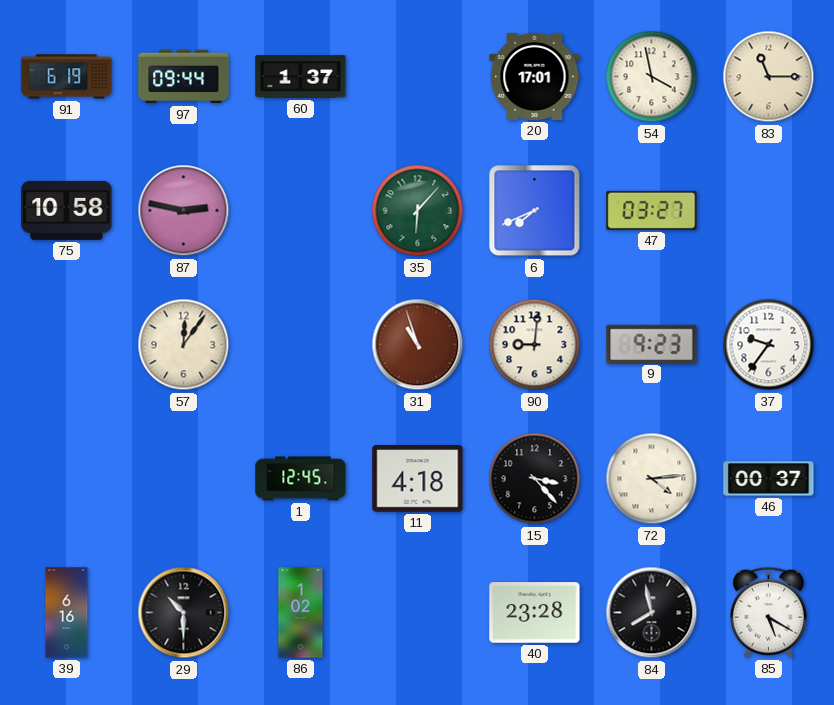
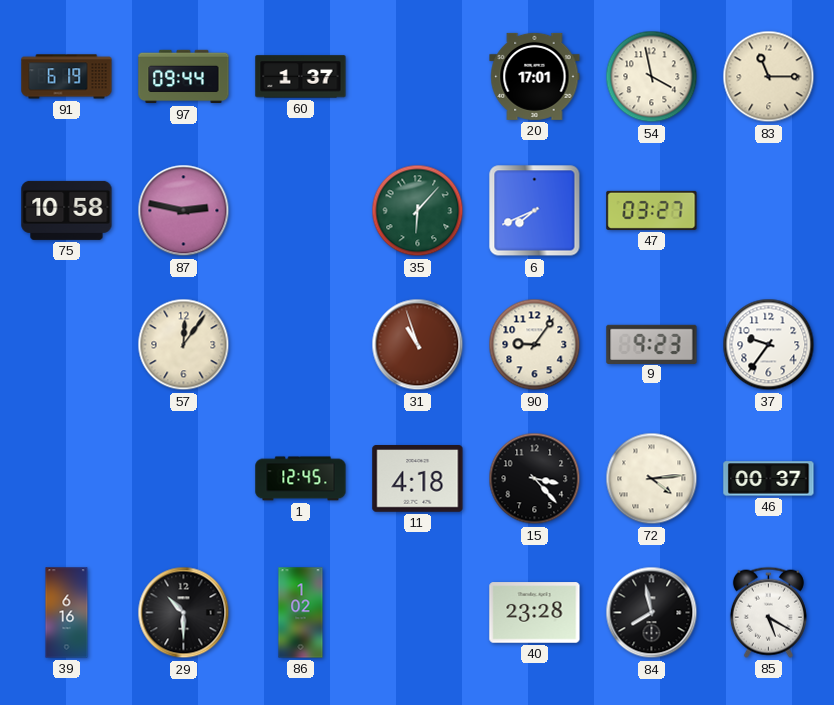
90: 9:01 -> 9:06 (535, 345)
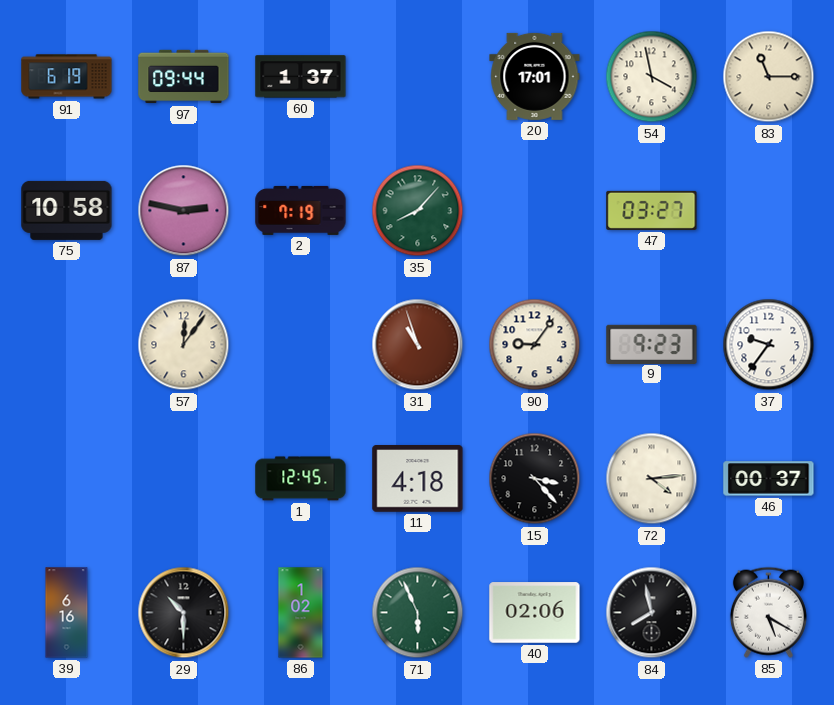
2: none -> 7:19 (301, 210)
35: 6:07 -> 8:07 (418, 211)
6: 7:41 -> none (535, 211)
71: none -> 5:56 (418, 613)
40: 23:28 -> 02:06 (535, 613)
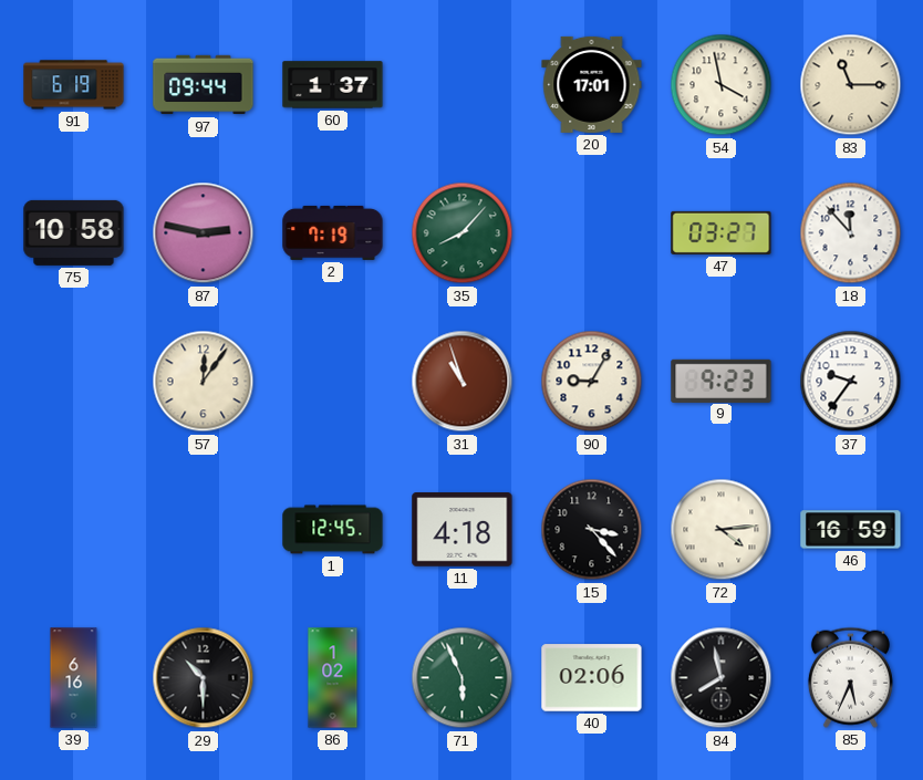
18: none -> 11:53 (851, 233)
90: 9:06 -> 9:05 (592, 382)
46: 00:37 -> 16:59 (851, 530)
85: 5:20 -> 5:34 (850, 677)
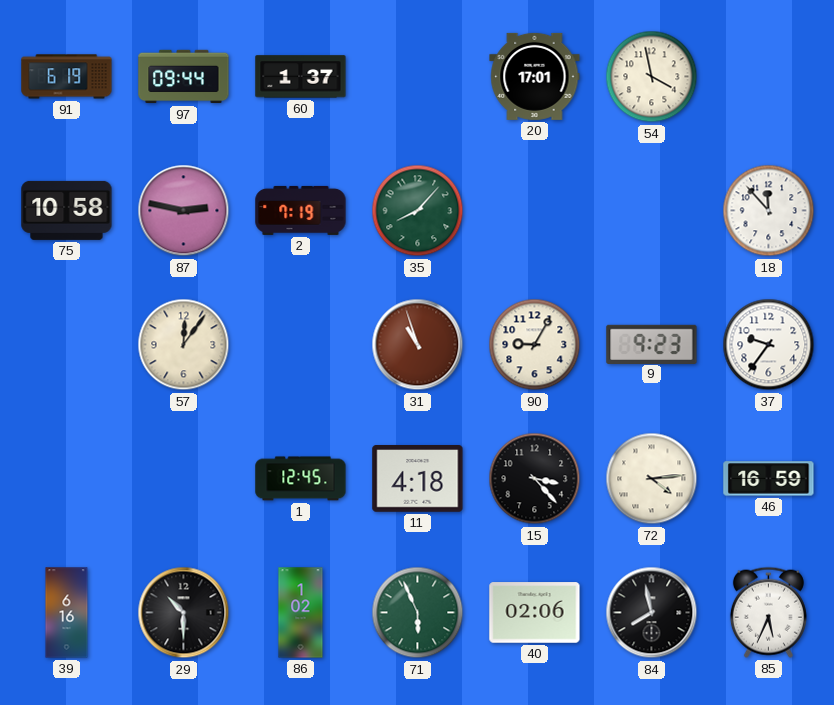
83: 11:15 -> none (851, 85)
47: 03:27 -> none (722, 232)
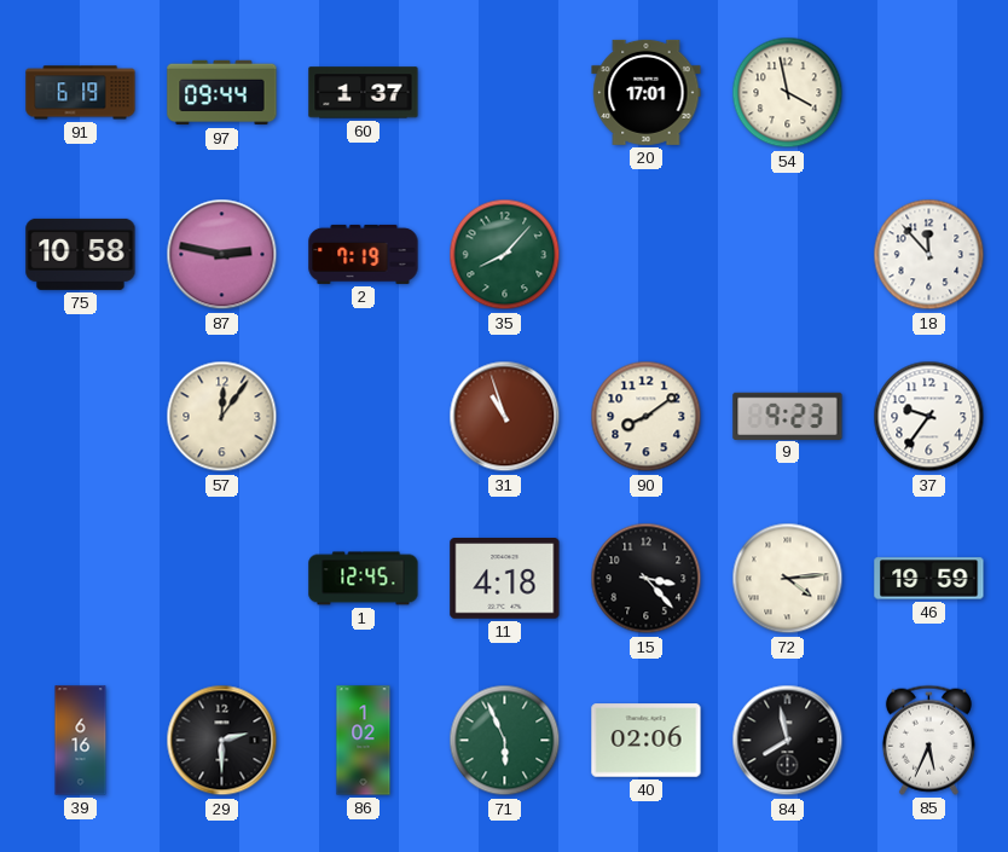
90: 9:05 -> 8:09 (647, 417)
46: 16:59 -> 19:59 (929, 579)
29: 10:30 -> 2:30 (222, 741)
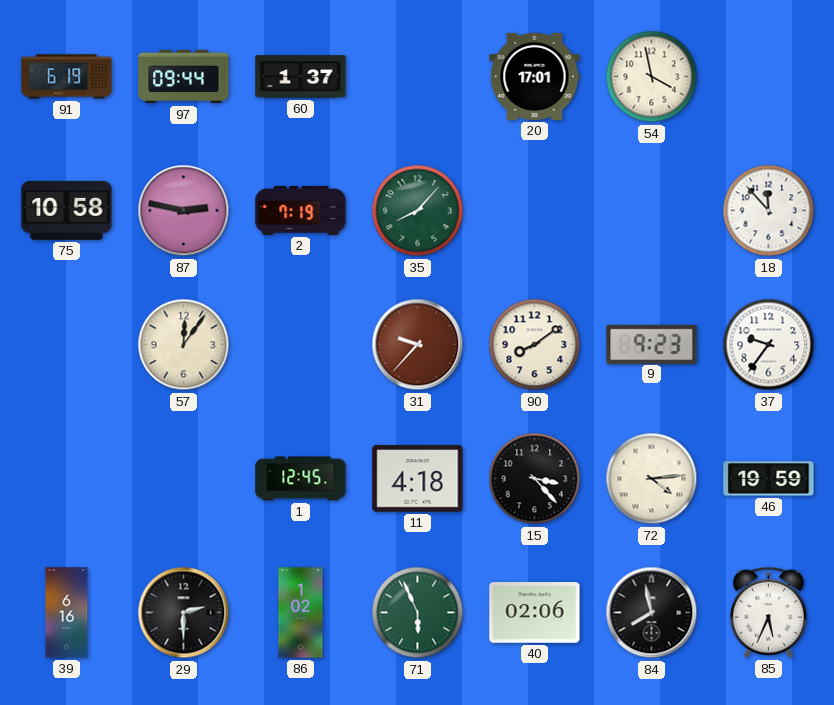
31: 10:57 -> 9:37 (418, 345)
